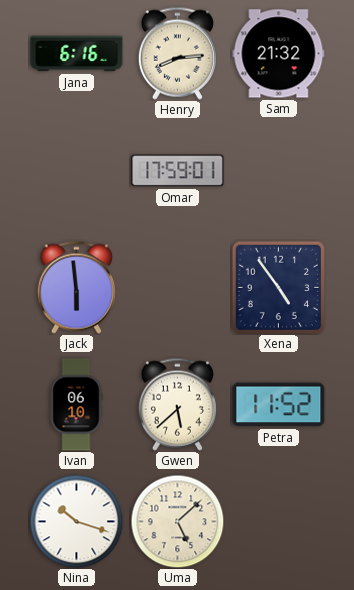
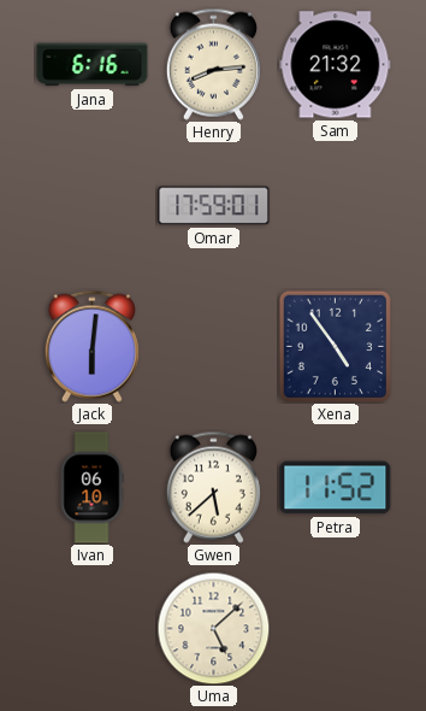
Jack: 5:59 -> 6:01 (91, 346)
Nina: 10:18 -> none (76, 521)
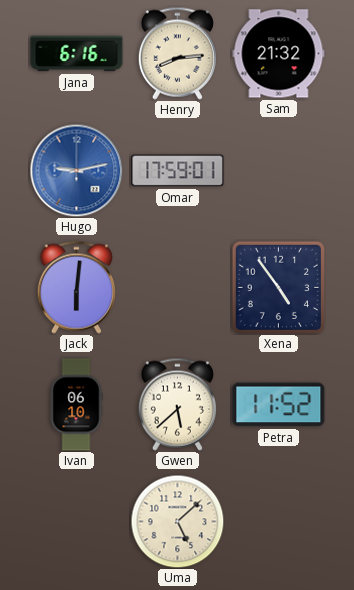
Hugo: none -> 9:13 (76, 170)
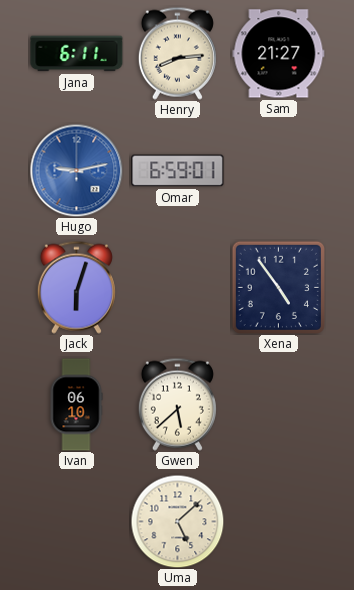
Jana: 6:16 -> 6:11 (77, 54)
Sam: 21:32 -> 21:27 (279, 54)
Omar: 17:59 -> 6:59 (178, 171)
Jack: 6:01 -> 6:03 (76, 287)
Petra: 11:52 -> none (279, 405)
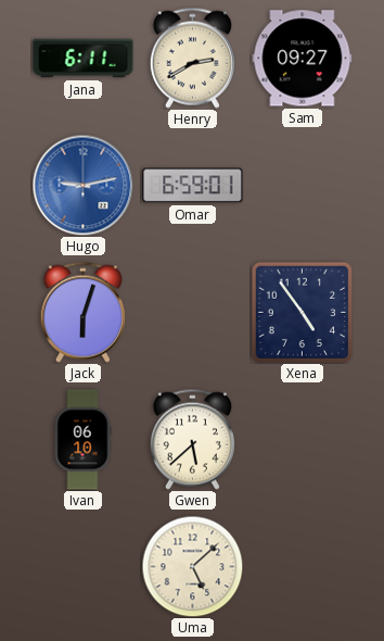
Henry: 8:14 -> 2:40 (192, 58)
Sam: 21:27 -> 09:27 (303, 59)
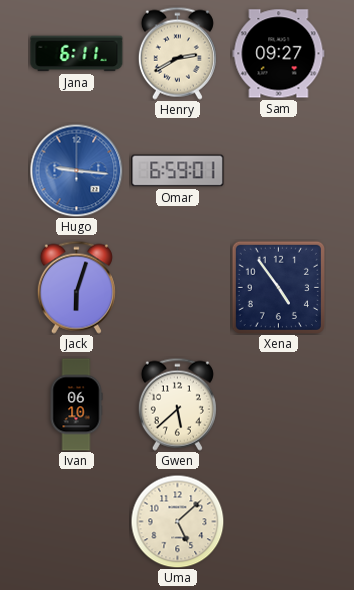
Hugo: 9:13 -> 9:16 (76, 170)
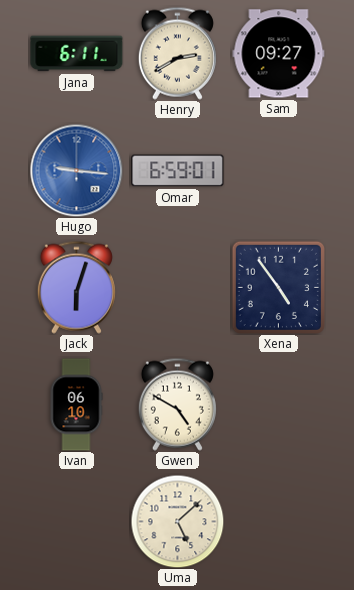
Gwen: 5:38 -> 4:50 (177, 404)
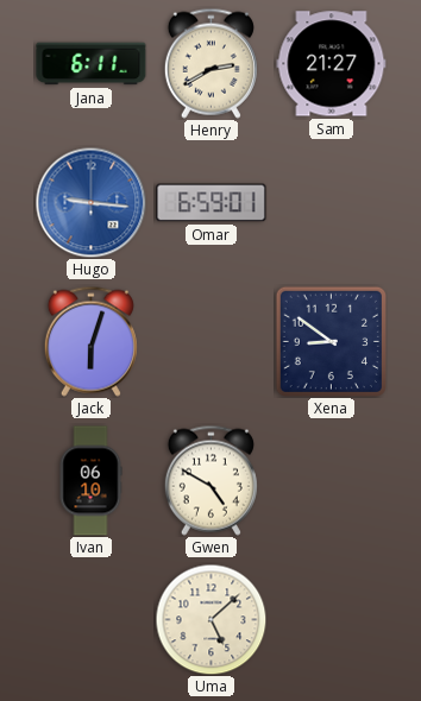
Sam: 09:27 -> 21:27 (332, 64)
Xena: 4:54 -> 8:51 (331, 341)
